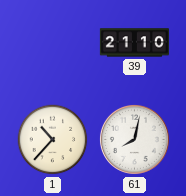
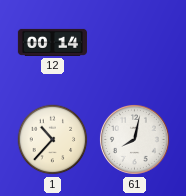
12: none -> 00:14 (52, 42)
39: 21:10 -> none (134, 43)
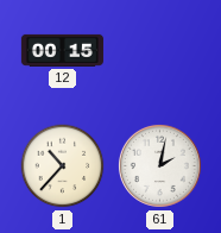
12: 00:14 -> 00:15 (62, 50)
61: 8:02 -> 2:02 (159, 165)
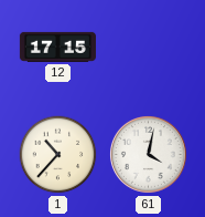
12: 00:15 -> 17:15 (57, 46)
61: 2:02 -> 4:02 (148, 154)
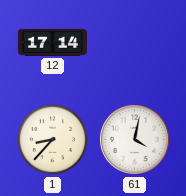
12: 17:15 -> 17:14 (52, 42)
1: 10:37 -> 8:37 (53, 140)
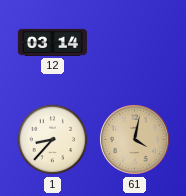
12: 17:14 -> 03:14 (52, 42)
61 dial: white -> champagne (134, 139)
